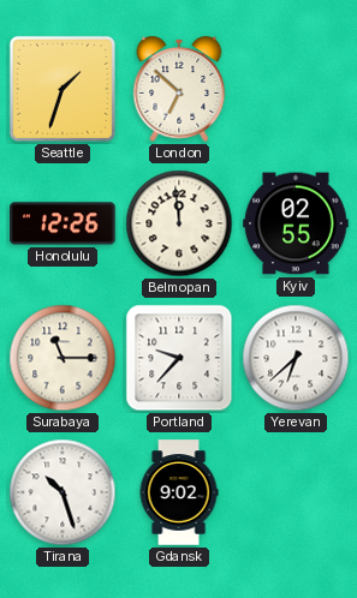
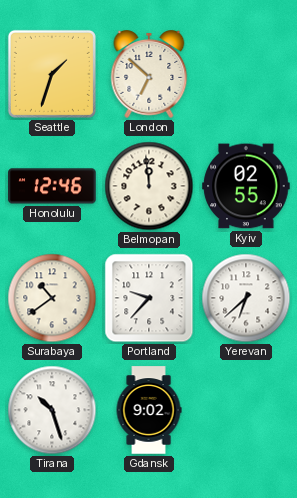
Honolulu: 12:26 -> 12:46 (52, 186)
Surabaya: 11:15 -> 10:39 (52, 298)
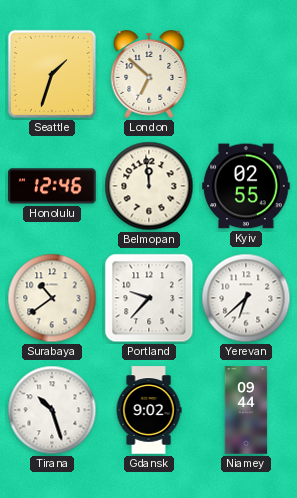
Niamey: none -> 09:44 (246, 410)
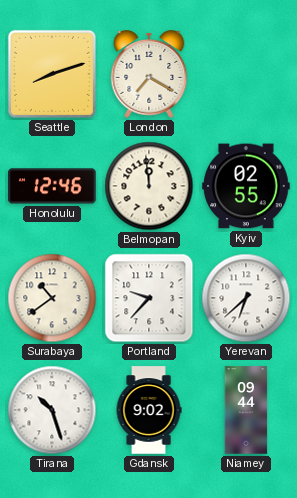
Seattle: 1:33 -> 8:12 (52, 74)
London: 6:52 -> 7:20 (149, 75)
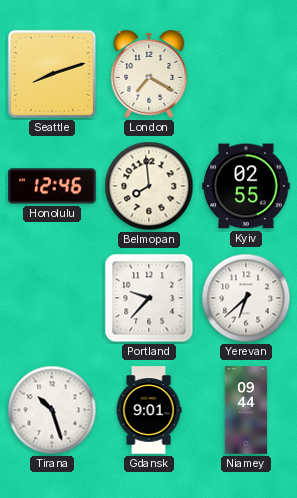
Belmopan: 11:59 -> 7:59 (149, 186)
Surabaya: 10:39 -> none (52, 298)
Gdansk: 9:02 -> 9:01 (149, 410)
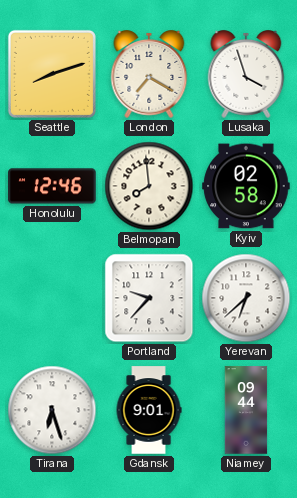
Lusaka: none -> 3:57 (246, 75)
Kyiv: 02:55 -> 02:58 (246, 186)
Tirana: 10:27 -> 6:27 (52, 410)
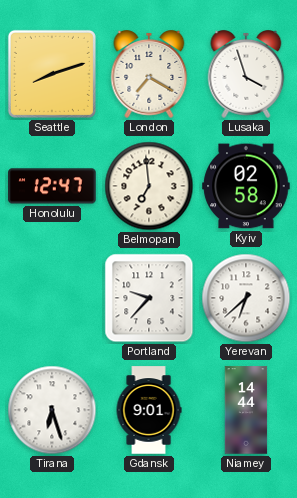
Honolulu: 12:46 -> 12:47 (52, 186)
Belmopan: 7:59 -> 6:59 (149, 186)
Niamey: 09:44 -> 14:44 (246, 410)
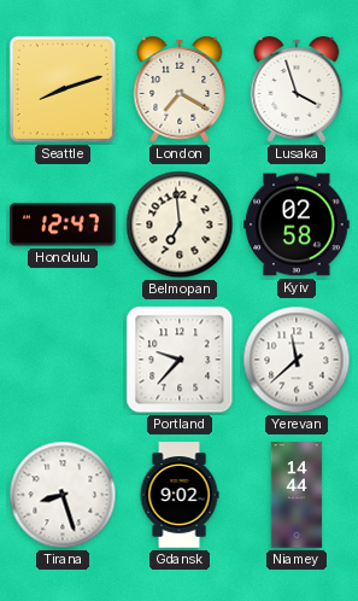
Yerevan: 6:38 -> 11:38 (297, 360)
Tirana: 6:27 -> 8:27 (63, 495)
Gdansk: 9:01 -> 9:02 (180, 495)
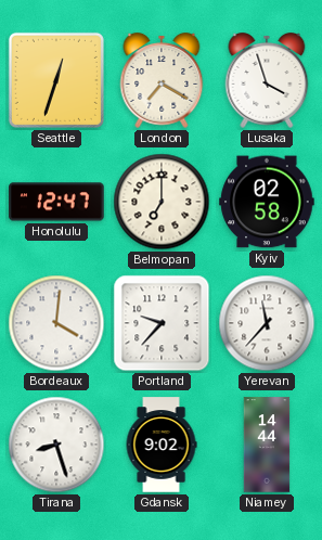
Seattle: 8:12 -> 12:33 (56, 80)
Belmopan: 6:59 -> 7:00 (162, 202)
Bordeaux: none -> 4:01 (56, 323)
Yerevan: 11:38 -> 11:37 (267, 323)
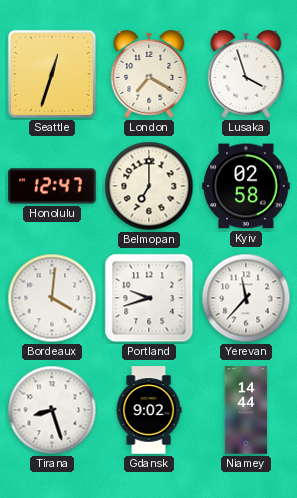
Portland: 9:37 -> 9:42 (149, 298)
